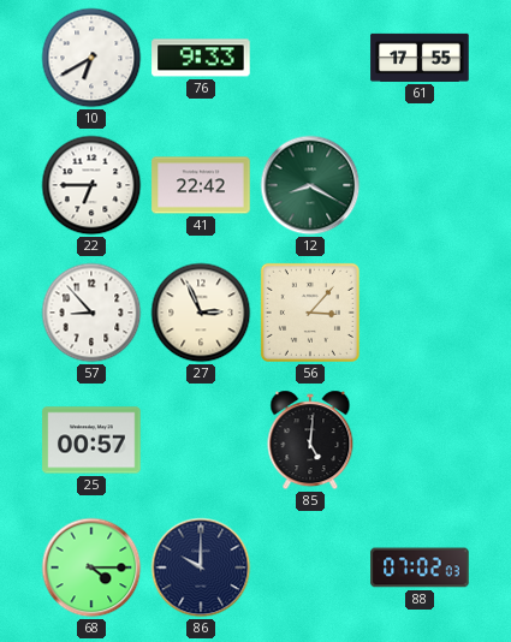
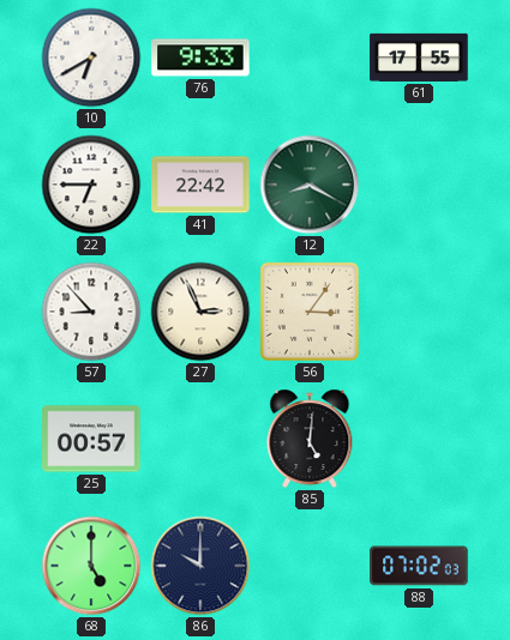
56: 3:07 -> 3:06 (310, 312)
68: 4:15 -> 5:00 (91, 566)
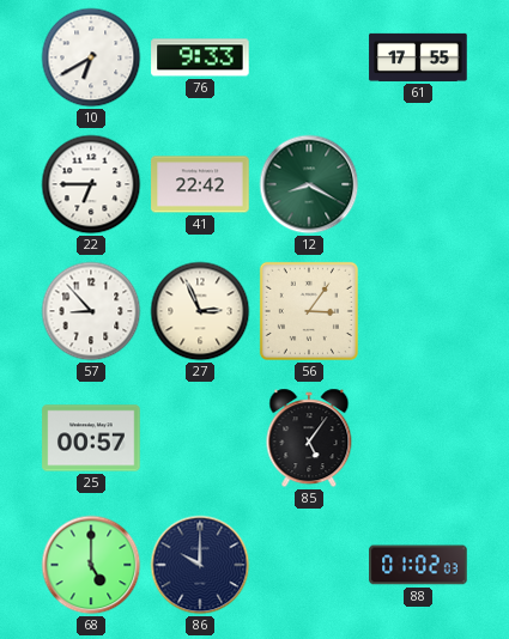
85: 5:01 -> 5:06 (309, 438)
88: 07:02 -> 01:02 (418, 565)
